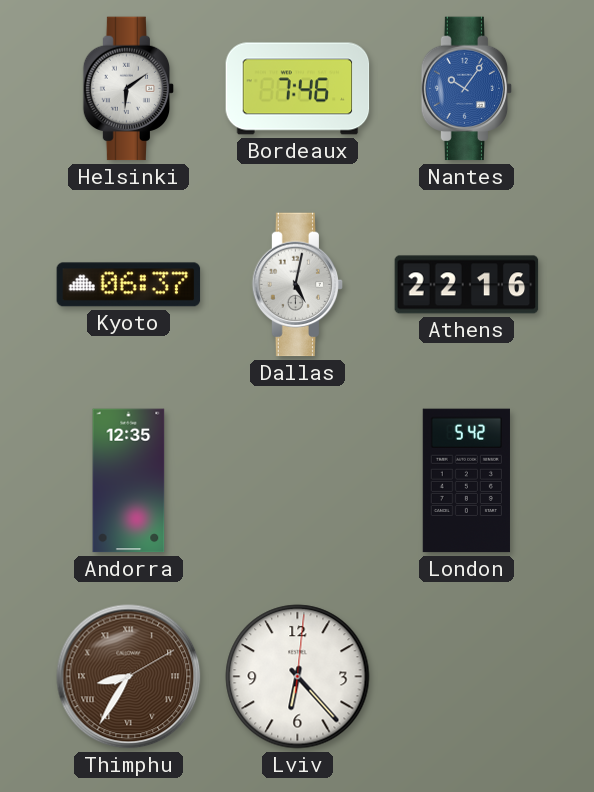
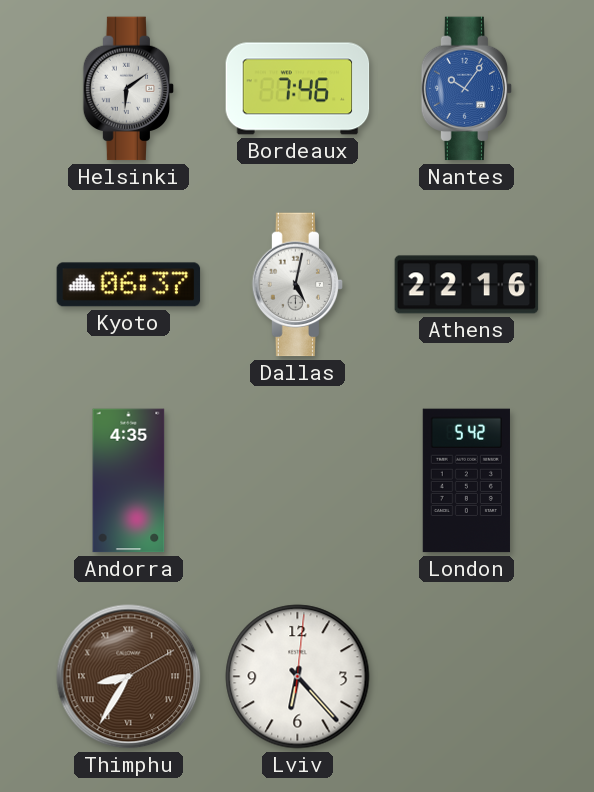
Andorra: 12:35 -> 4:35 (129, 481)
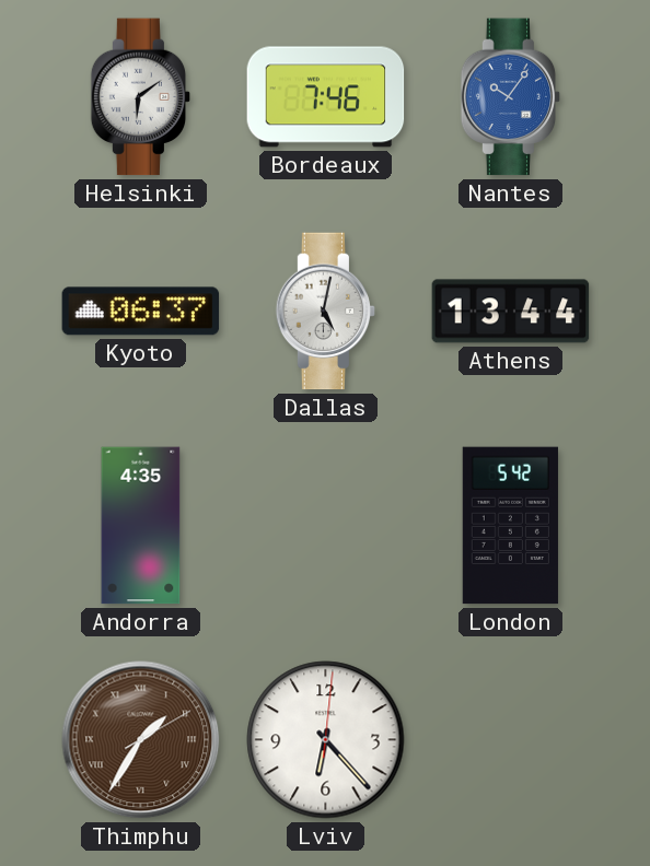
Athens: 22:16 -> 13:44 (511, 312)
Thimphu: 8:35 -> 1:35 (141, 740)
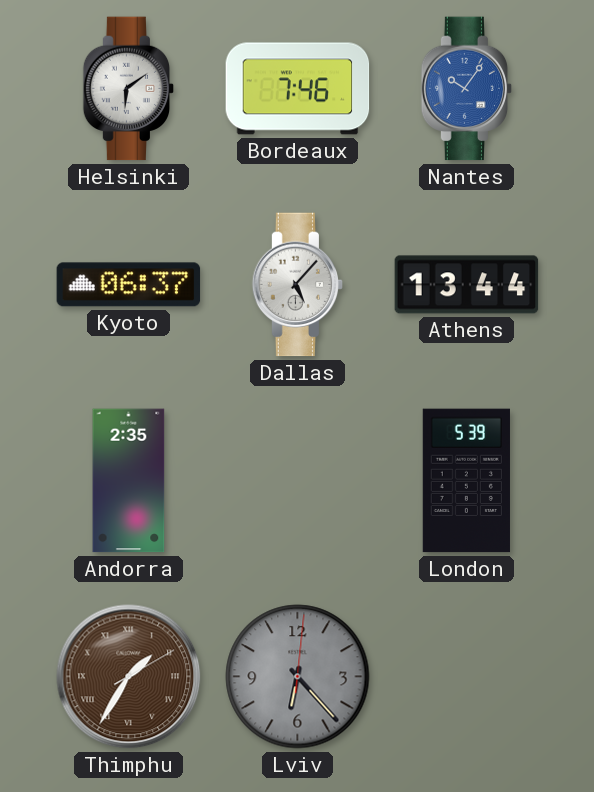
Dallas: 5:02 -> 5:07 (298, 285)
Andorra: 4:35 -> 2:35 (129, 481)
London: 5:42 -> 5:39 (466, 481)
Lviv dial: white -> grey (298, 677)
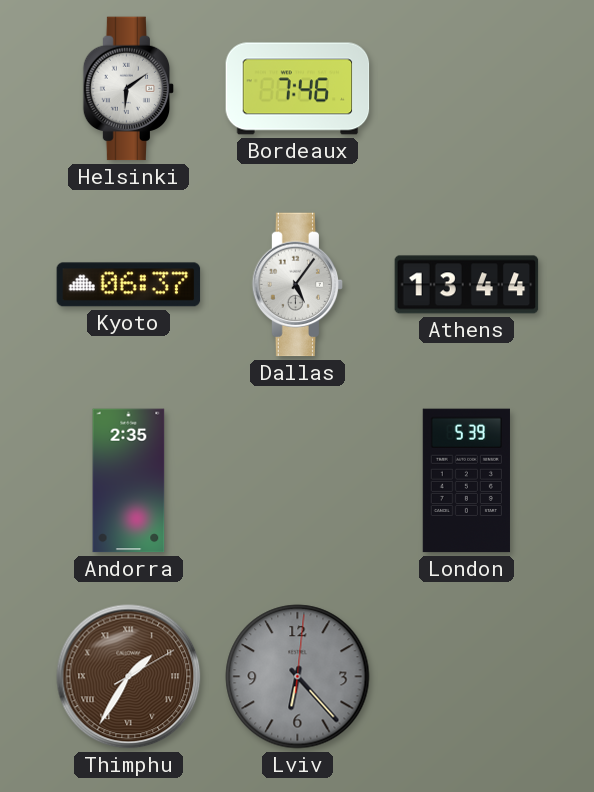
Nantes: 10:06 -> none (467, 89)
Dallas: 5:07 -> 5:06 (298, 285)
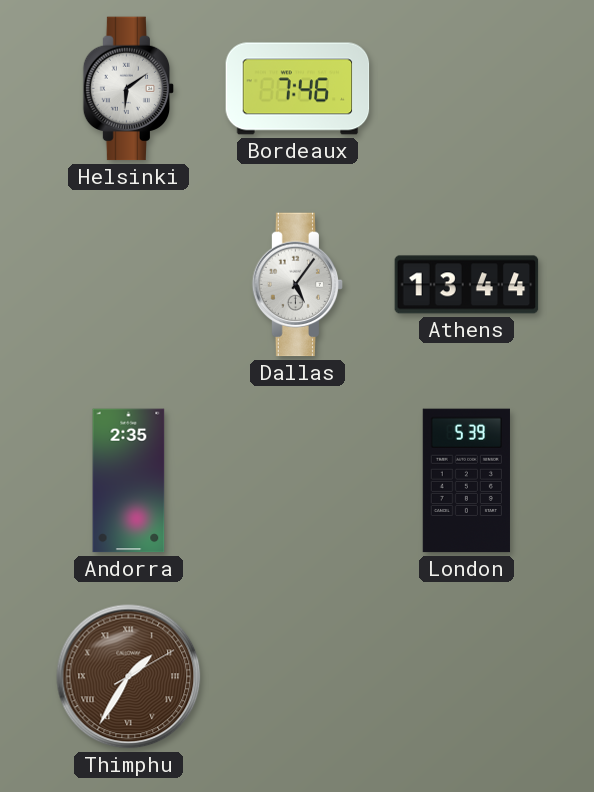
Kyoto: 06:37 -> none (129, 285)
Lviv: 6:23 -> none (298, 677)
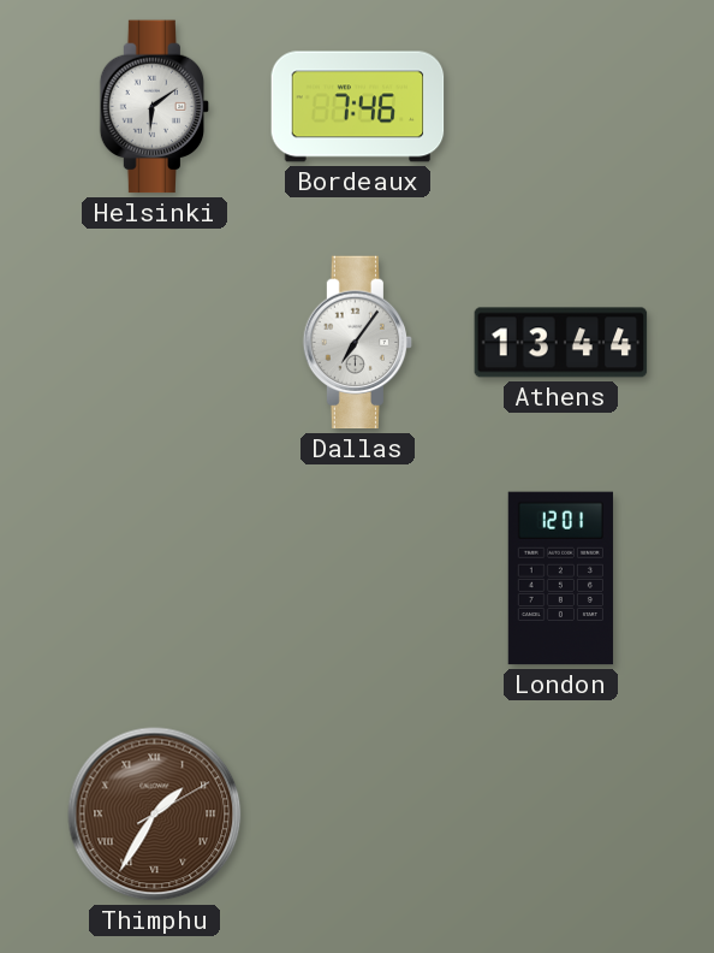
Dallas: 5:06 -> 7:06 (358, 343)
Andorra: 2:35 -> none (129, 481)
London: 5:39 -> 12:01 (560, 579)
